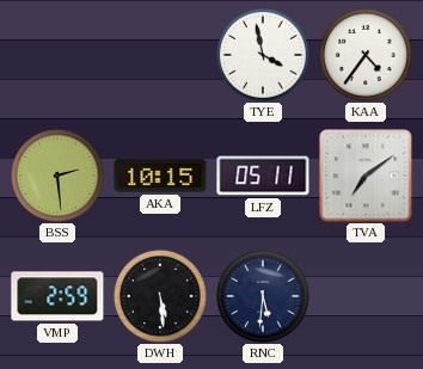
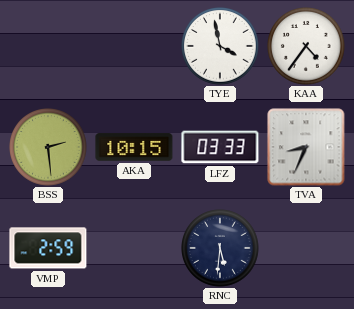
LFZ: 05:11 -> 03:33 (220, 147)
TVA: 7:09 -> 8:34 (306, 147)
DWH: 5:29 -> none (161, 297)
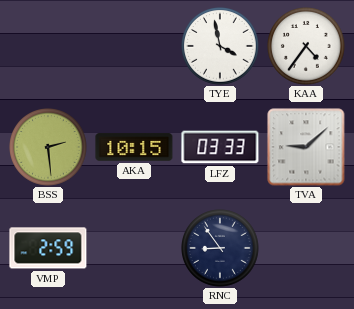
TVA: 8:34 -> 9:08 (306, 147)
RNC: 5:31 -> 8:54 (221, 249)
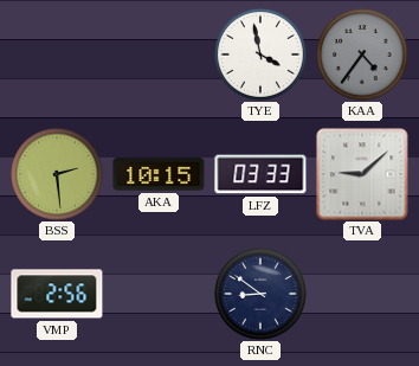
KAA dial: white -> grey (363, 56)
VMP: 2:59 -> 2:56 (57, 294)
RNC: 8:54 -> 8:51 (262, 295)
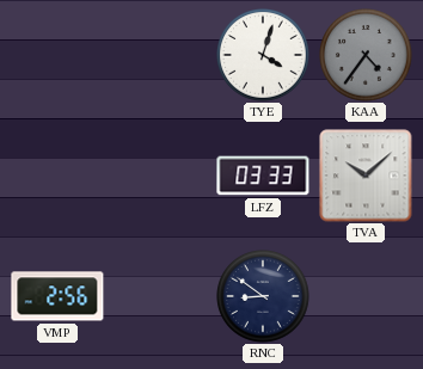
TYE: 3:58 -> 4:03 (264, 56)
BSS: 2:29 -> none (58, 175)
AKA: 10:15 -> none (159, 174)
TVA: 9:08 -> 10:08 (366, 176)
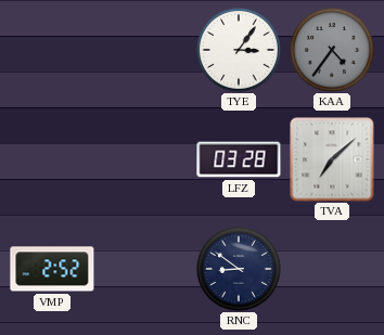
TYE: 4:03 -> 3:06 (240, 51)
LFZ: 03:33 -> 03:28 (239, 159)
TVA: 10:08 -> 7:08 (332, 159)
VMP: 2:56 -> 2:52 (52, 269)
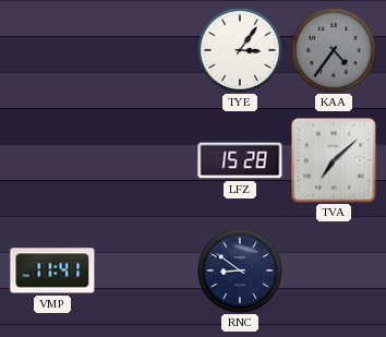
LFZ: 03:28 -> 15:28 (240, 160)
VMP: 2:52 -> 11:41 (52, 270)
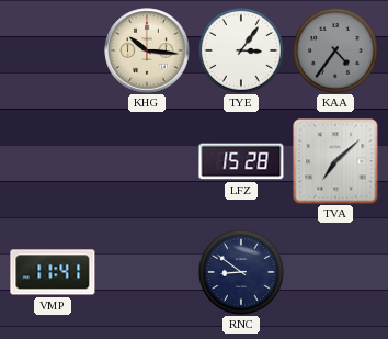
KHG: none -> 10:16 (147, 50)
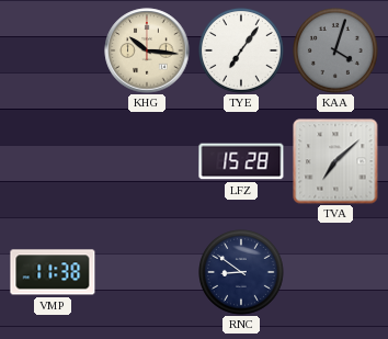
TYE: 3:06 -> 7:06 (242, 52)
KAA: 4:36 -> 4:03 (336, 52)
VMP: 11:41 -> 11:38 (53, 272)
